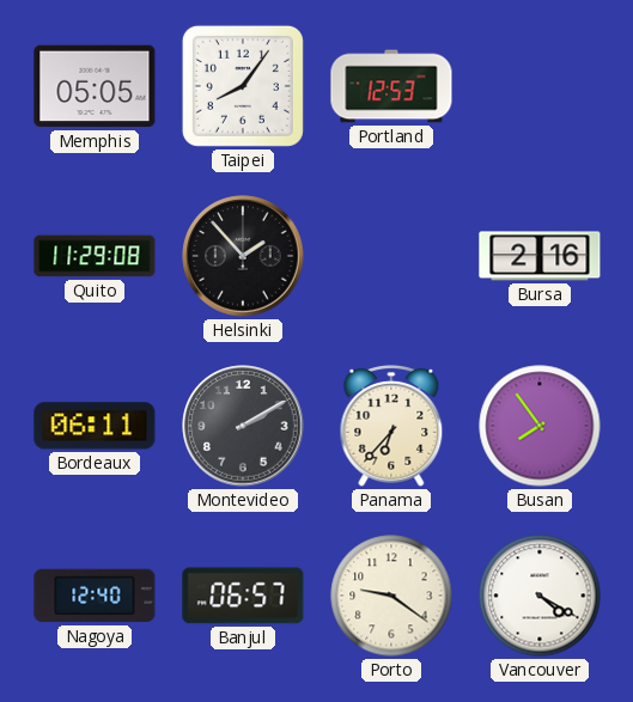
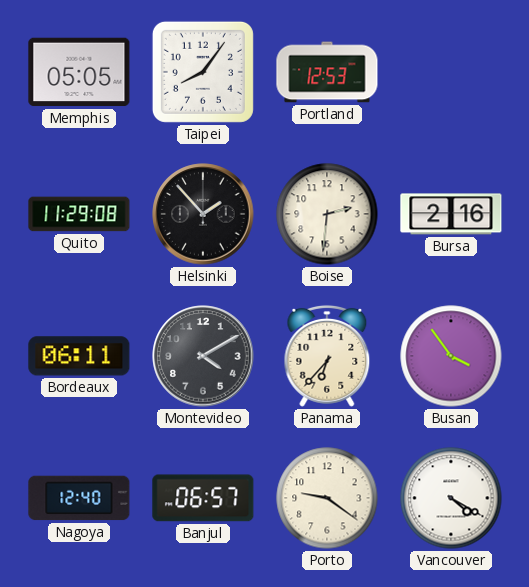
Boise: none -> 2:31 (327, 214)
Montevideo: 2:10 -> 4:10 (203, 356)
Busan: 7:54 -> 3:54 (451, 356)
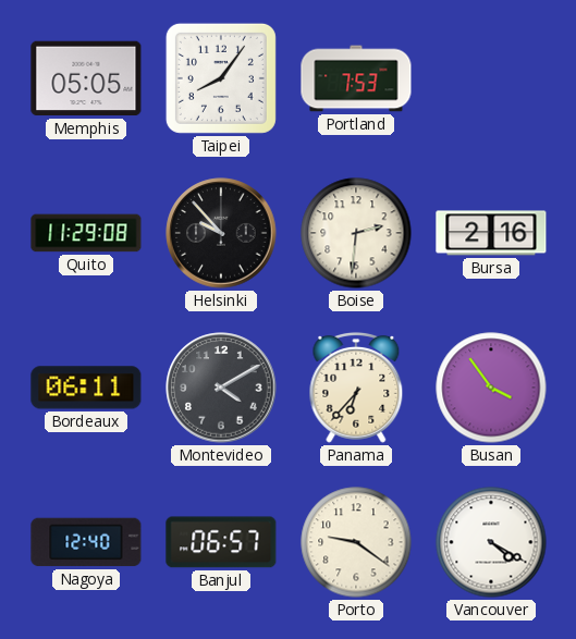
Portland: 12:53 -> 7:53 (356, 78)
Helsinki: 1:53 -> 9:53 (221, 233)
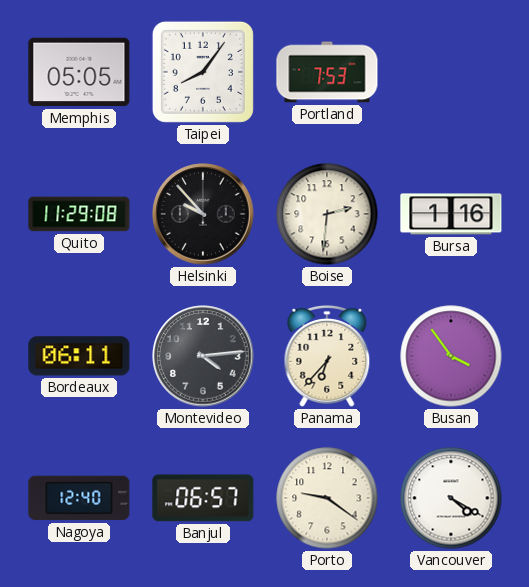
Bursa: 2:16 -> 1:16 (451, 214)
Montevideo: 4:10 -> 4:14 (203, 356)
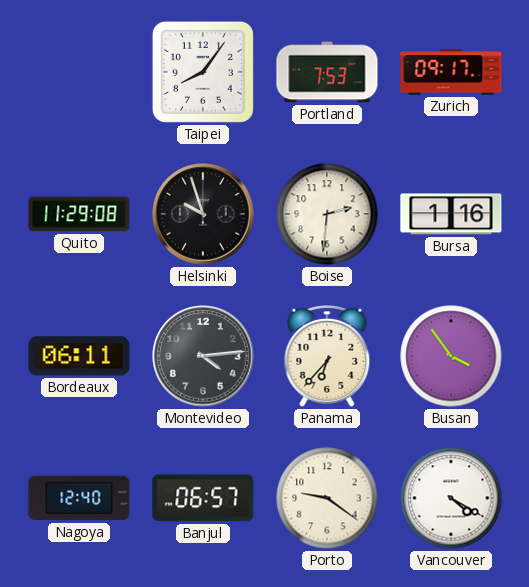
Memphis: 05:05 -> none (79, 72)
Zurich: none -> 09:17 (451, 72)
Helsinki: 9:53 -> 9:57 (203, 214)
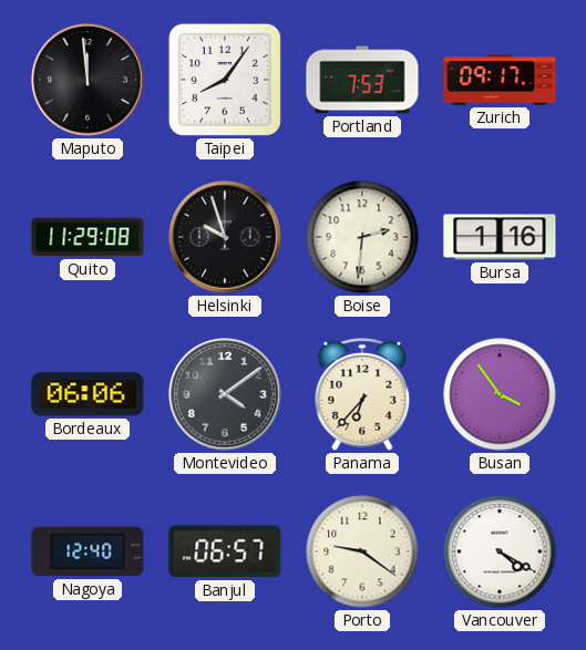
Maputo: none -> 11:59 (88, 80)
Bordeaux: 06:11 -> 06:06 (88, 394)
Montevideo: 4:14 -> 4:09 (225, 394)
